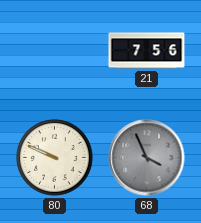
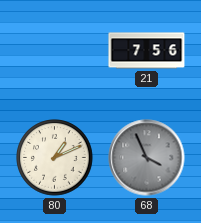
80: 9:49 -> 1:11 (55, 158)
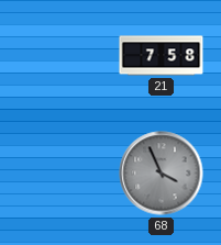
21: 7:56 -> 7:58 (162, 56)
80: 1:11 -> none (55, 158)
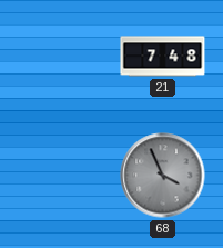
21: 7:58 -> 7:48 (163, 57)
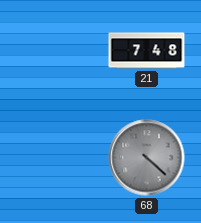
68: 3:56 -> 4:22 (147, 158)
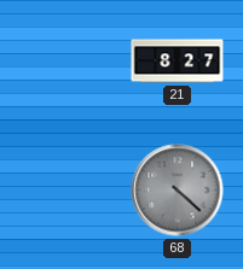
21: 7:48 -> 8:27 (178, 62)
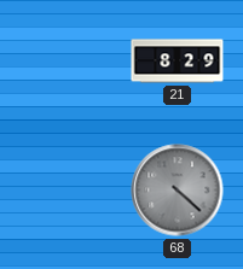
21: 8:27 -> 8:29 (178, 62)
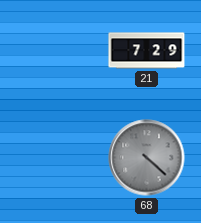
21: 8:29 -> 7:29 (147, 51)
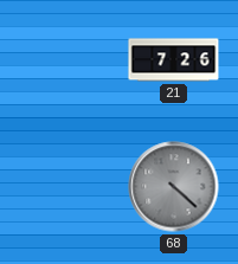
21: 7:29 -> 7:26 (174, 60)
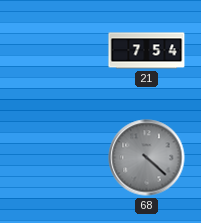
21: 7:26 -> 7:54 (147, 51)
